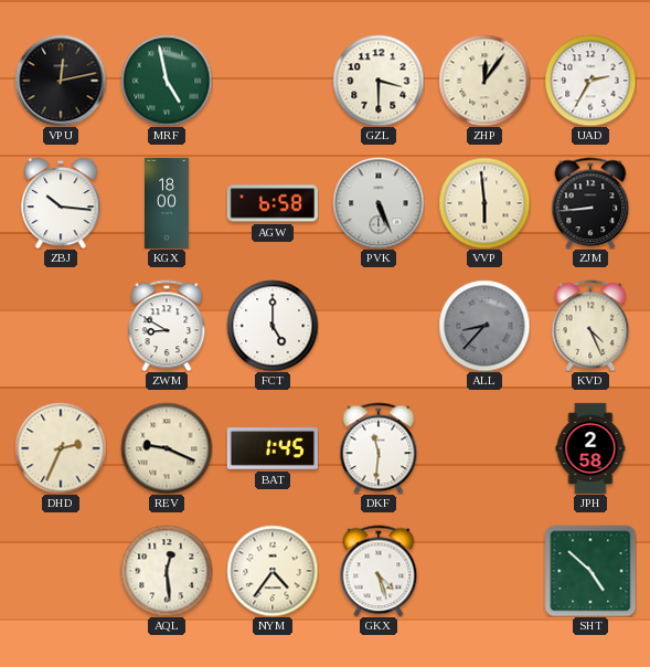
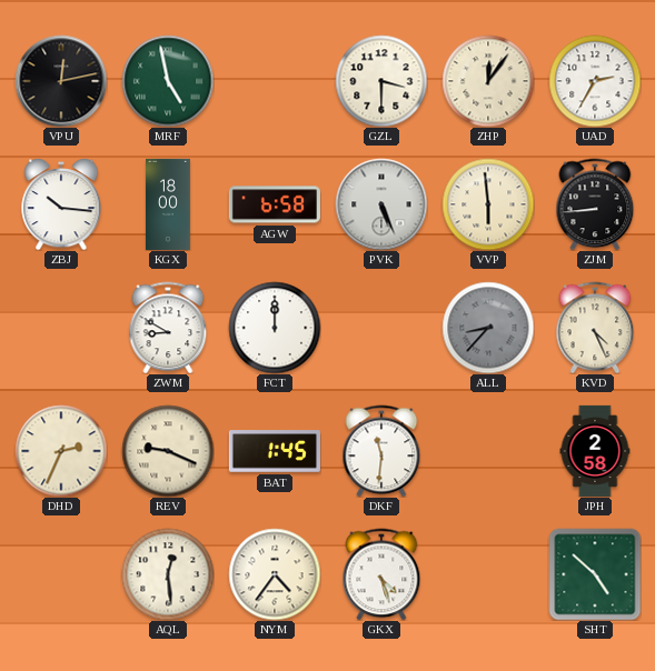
FCT: 5:00 -> 12:00 (275, 328)
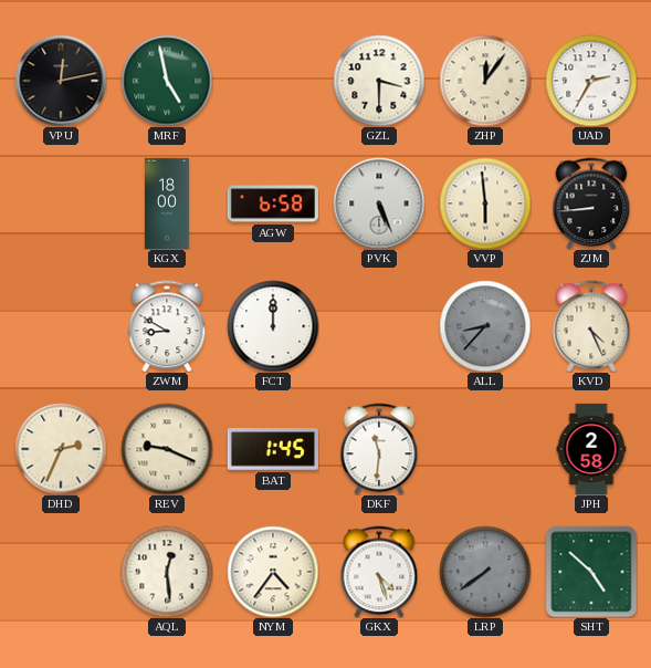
ZBJ: 10:16 -> none (61, 204)
LRP: none -> 7:39 (485, 572)
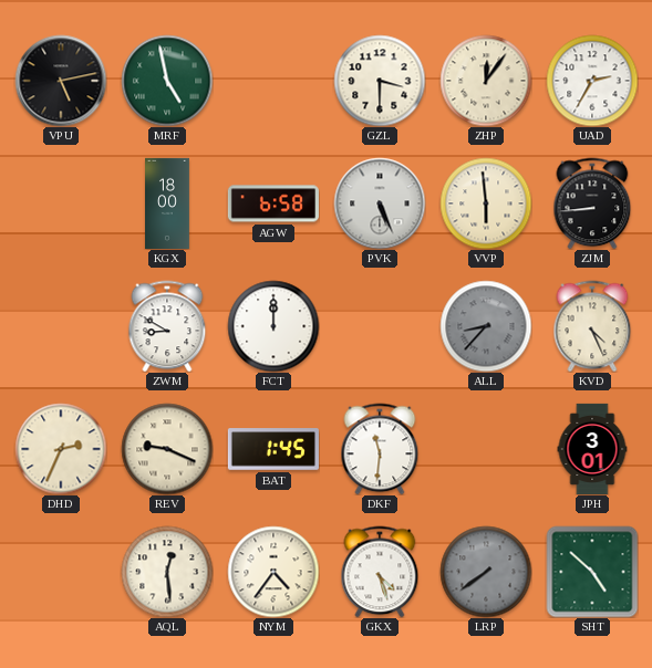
VPU: 12:13 -> 5:13 (61, 81)
JPH: 2:58 -> 3:01 (592, 449)
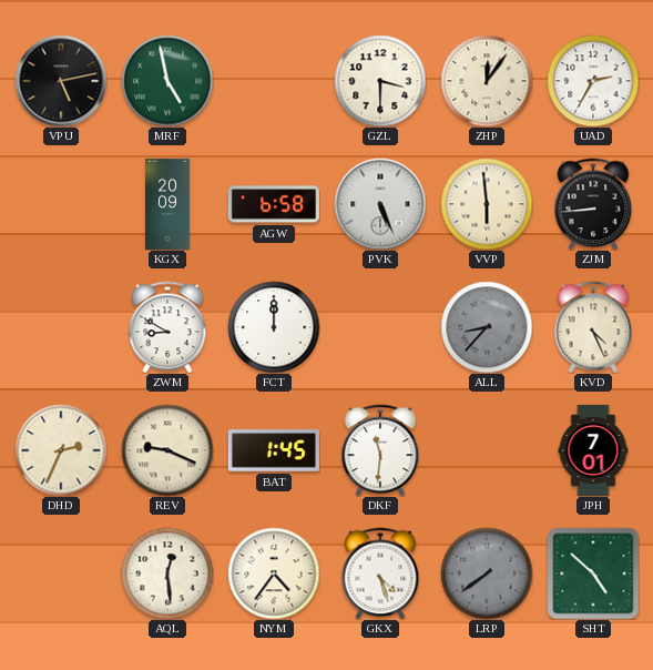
KGX: 18:00 -> 20:09 (169, 204)
JPH: 3:01 -> 7:01 (593, 450)
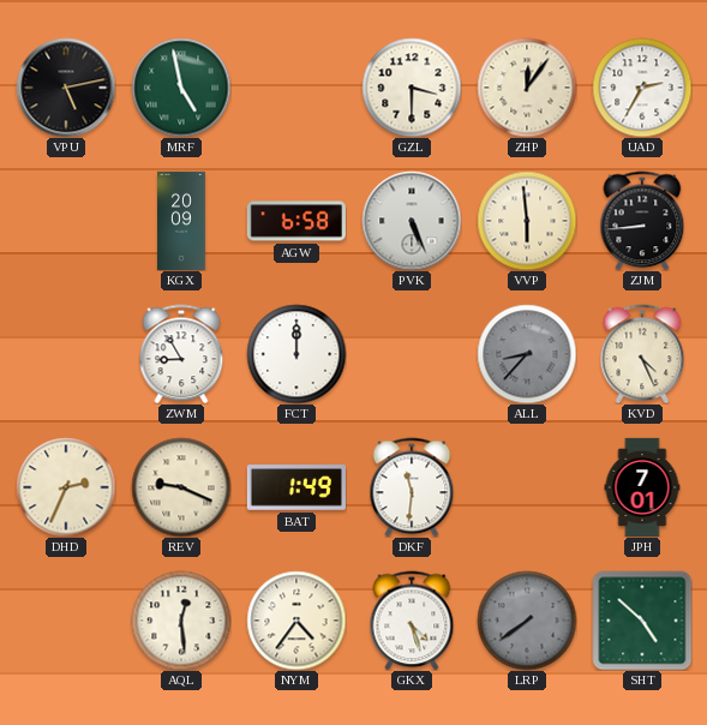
ZWM: 8:50 -> 8:55 (181, 354)
BAT: 1:45 -> 1:49 (296, 487)
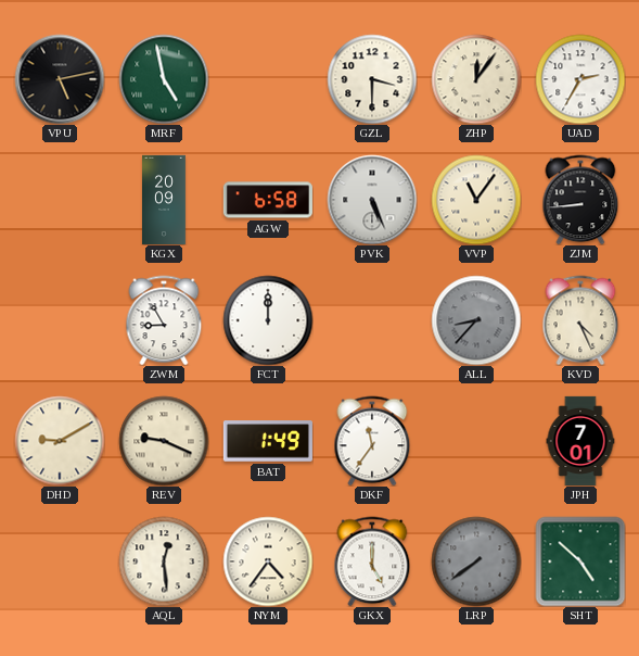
VVP: 5:59 -> 11:06 (476, 200)
DHD: 2:34 -> 9:10 (60, 441)
DKF: 11:31 -> 11:36 (372, 441)
GKX: 4:27 -> 5:00 (372, 562)
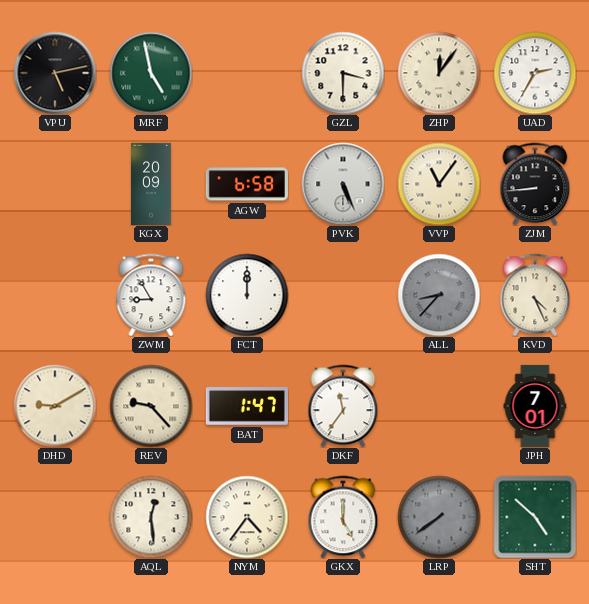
REV: 9:19 -> 9:23 (151, 406)
BAT: 1:49 -> 1:47 (247, 406)
